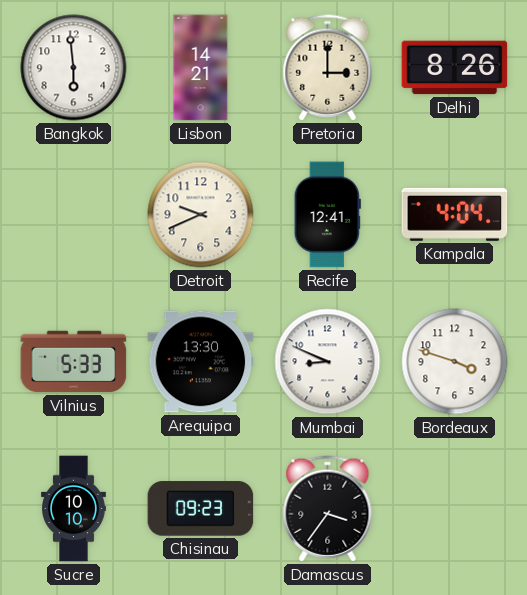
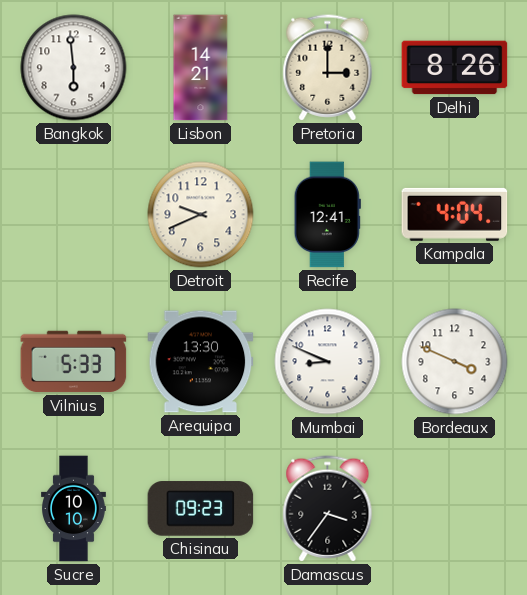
Bordeaux: 3:48 -> 3:49 (455, 362)
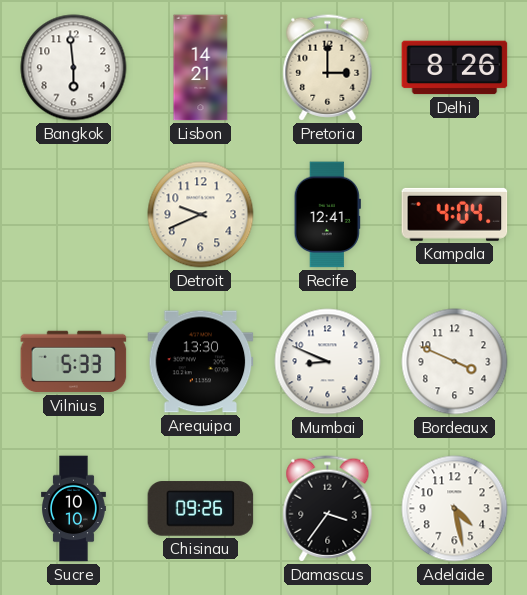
Chisinau: 09:23 -> 09:26 (201, 509)
Adelaide: none -> 4:28 (455, 509)
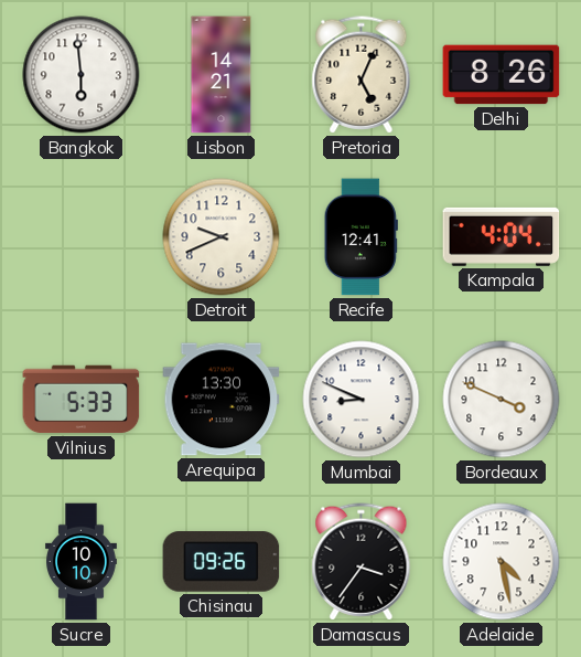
Pretoria: 3:00 -> 5:04 (362, 75)
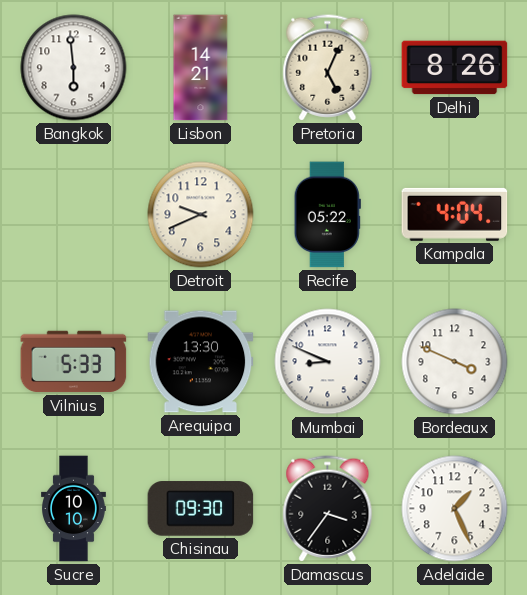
Recife: 12:41 -> 05:22 (327, 215)
Chisinau: 09:26 -> 09:30 (201, 509)
Adelaide: 4:28 -> 1:26 (455, 509)
